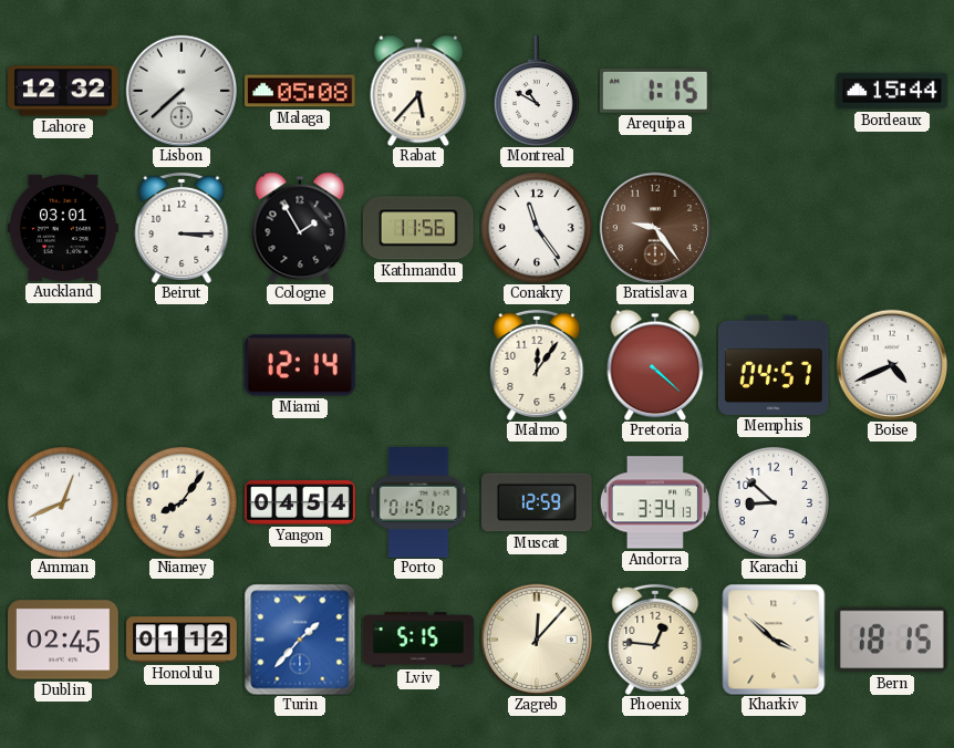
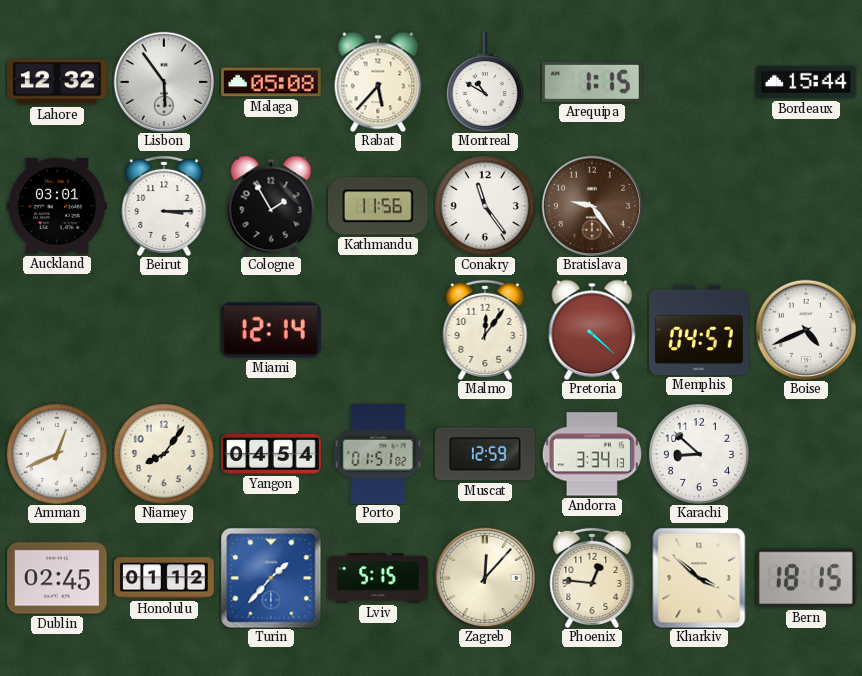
Lisbon: 7:38 -> 5:54 (163, 81)
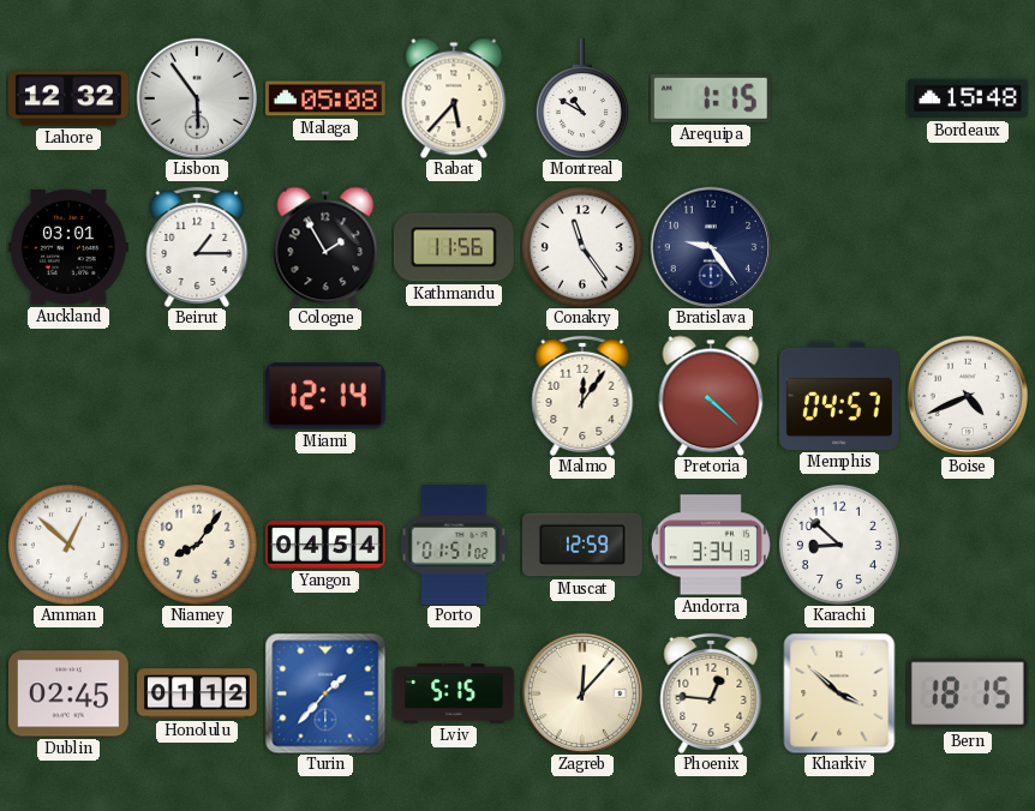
Bordeaux: 15:44 -> 15:48 (969, 98)
Beirut: 3:15 -> 1:15 (197, 247)
Bratislava dial: brown -> navy (710, 246)
Amman: 12:41 -> 12:52 (68, 545)
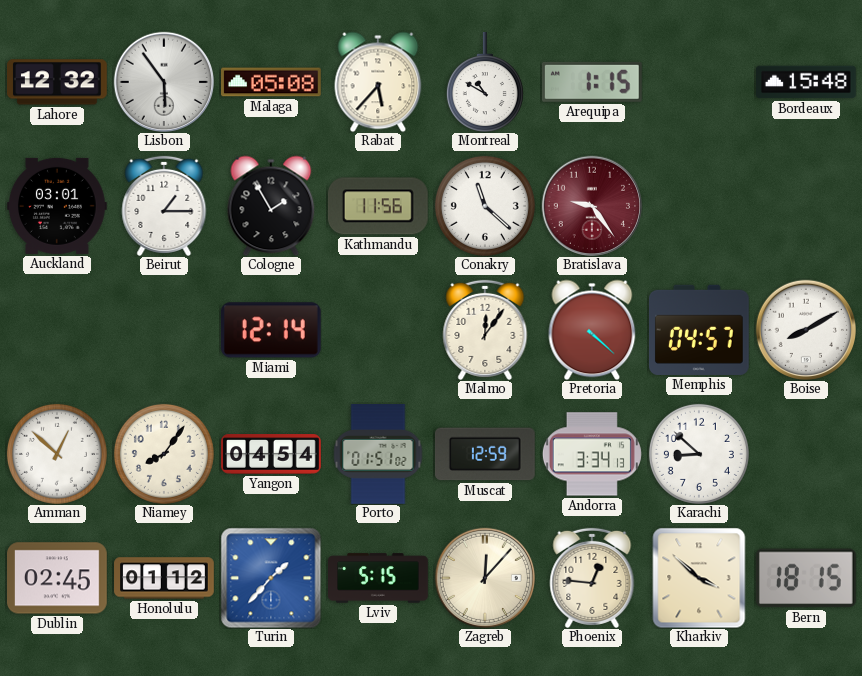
Conakry: 11:24 -> 11:22 (485, 206)
Bratislava dial: navy -> burgundy (591, 205)
Boise: 4:41 -> 8:10 (805, 329)
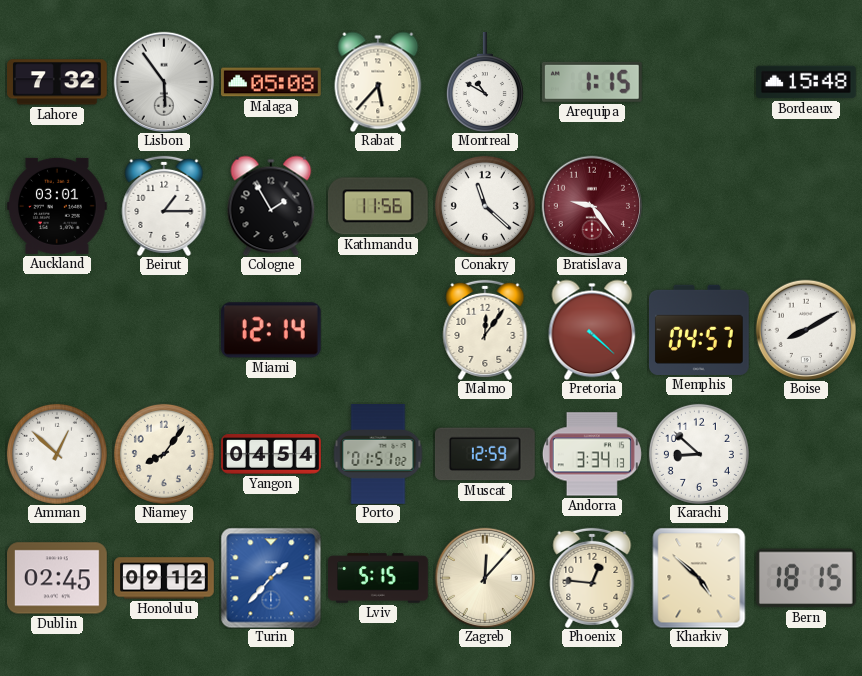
Lahore: 12:32 -> 7:32 (58, 82)
Honolulu: 01:12 -> 09:12 (164, 578)
Kharkiv: 3:52 -> 4:52 (699, 578)
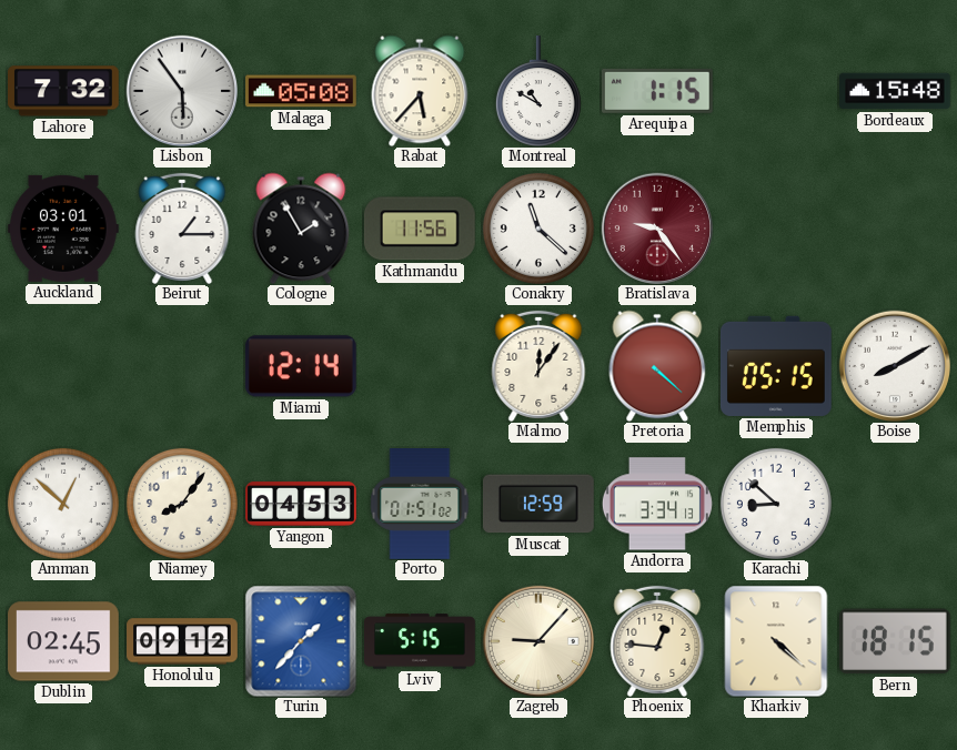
Memphis: 04:57 -> 05:15 (776, 366)
Yangon: 04:54 -> 04:53 (301, 504)
Zagreb: 12:07 -> 9:07 (537, 640)
Kharkiv: 4:52 -> 4:22 (776, 641)
